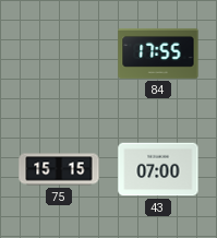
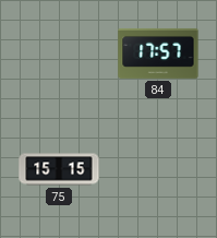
84: 17:55 -> 17:57 (158, 53)
43: 07:00 -> none (158, 169)
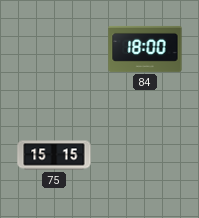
84: 17:57 -> 18:00 (145, 49)
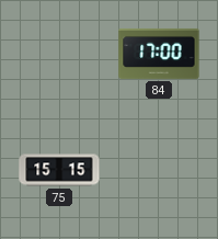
84: 18:00 -> 17:00 (159, 54)
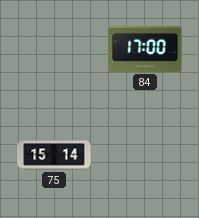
75: 15:15 -> 15:14 (54, 155)
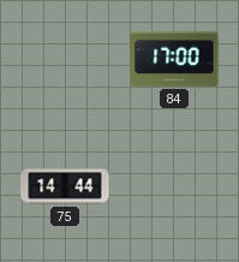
75: 15:14 -> 14:44 (65, 186)
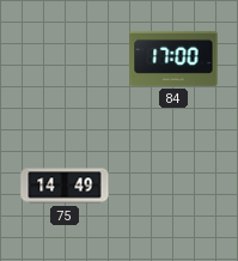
75: 14:44 -> 14:49 (65, 186)
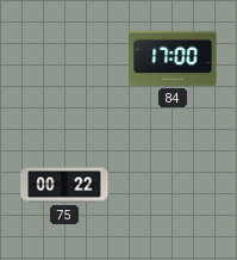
75: 14:49 -> 00:22 (64, 185)
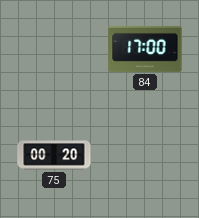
75: 00:22 -> 00:20 (54, 155)
